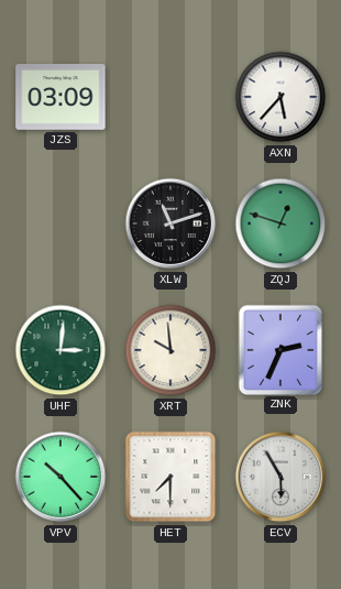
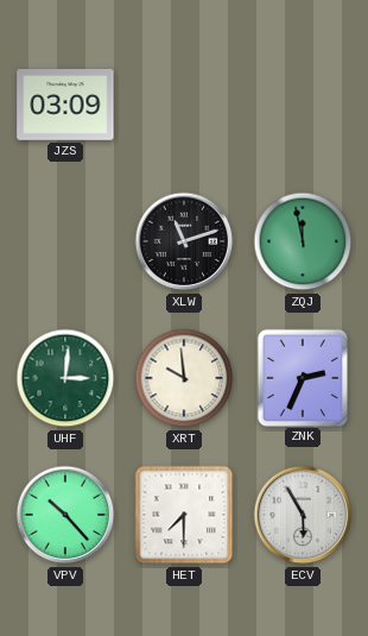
AXN: 5:37 -> none (280, 97)
ZQJ: 12:48 -> 11:58 (303, 241)
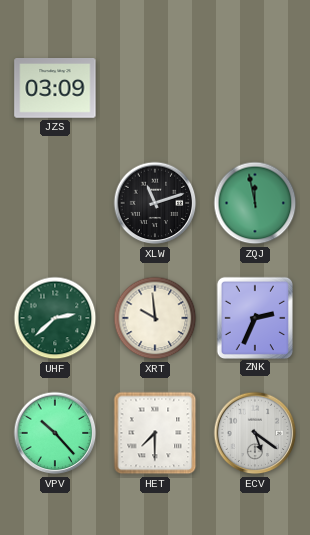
UHF: 3:01 -> 2:38 (55, 318)
ECV: 5:55 -> 5:21 (255, 433)
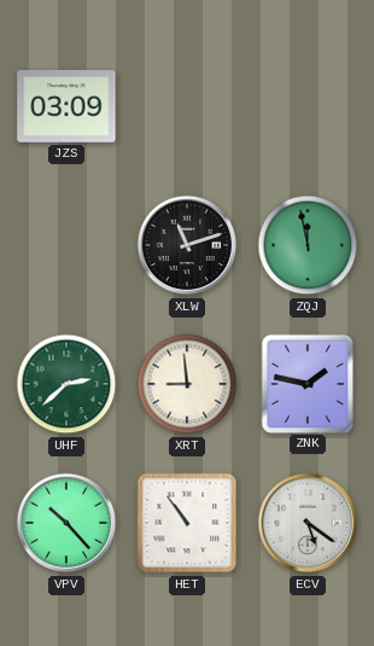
XRT: 9:59 -> 8:59 (187, 384)
ZNK: 2:34 -> 1:47 (306, 383)
HET: 7:30 -> 10:54 (187, 523)
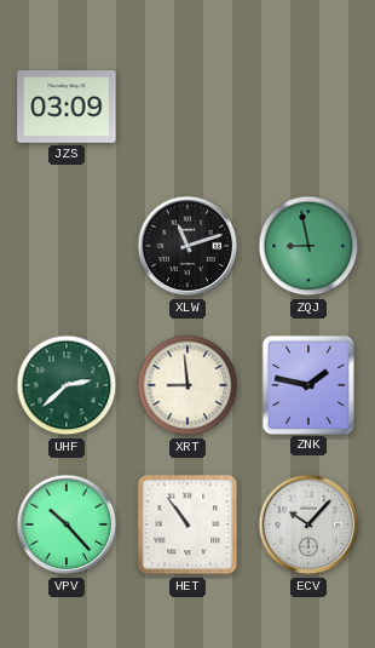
ZQJ: 11:58 -> 8:58 (308, 246)
ECV: 5:21 -> 10:07 (308, 524)
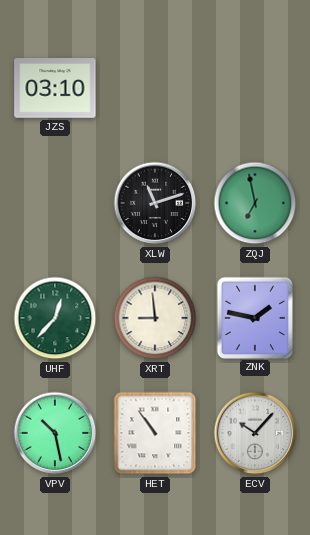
JZS: 03:09 -> 03:10 (55, 89)
ZQJ: 8:58 -> 6:58 (255, 203)
UHF: 2:38 -> 12:37 (55, 318)
VPV: 10:23 -> 10:28 (55, 433)
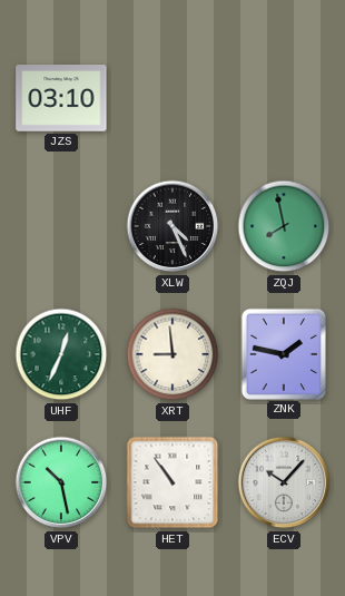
XLW: 11:12 -> 4:26 (172, 226)
ZQJ: 6:58 -> 7:58 (284, 226)
UHF: 12:37 -> 12:34 (61, 354)
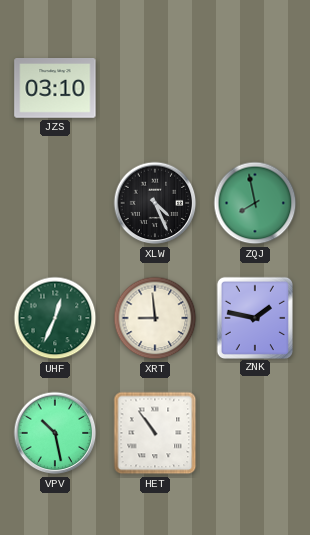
ECV: 10:07 -> none (284, 482)
